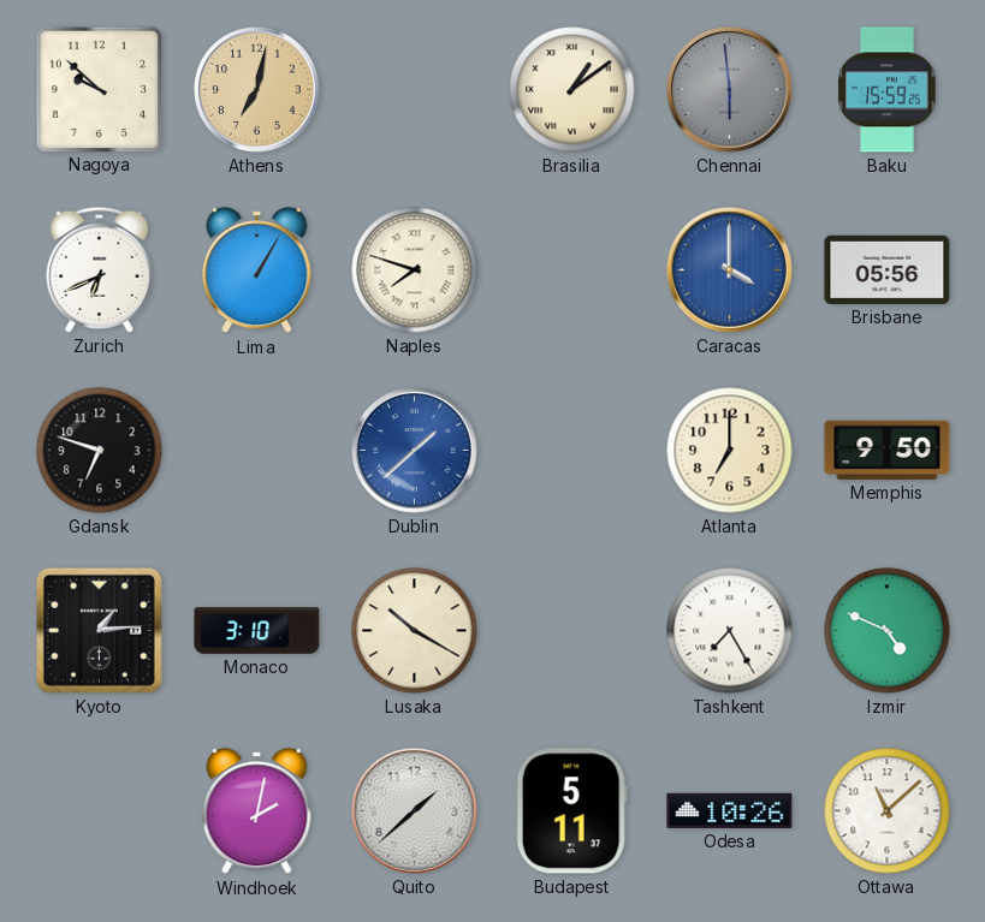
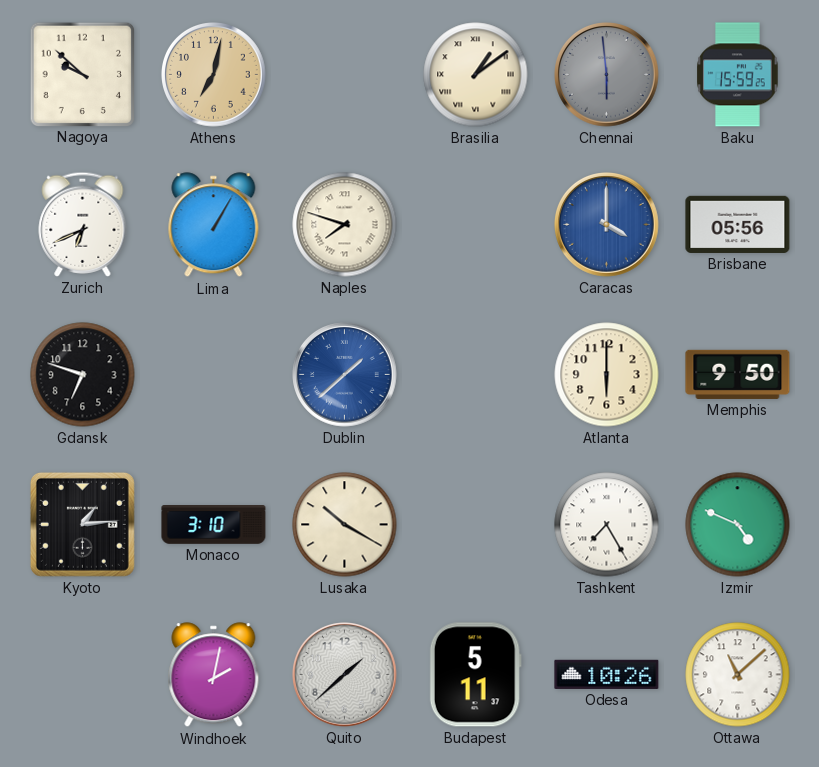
Atlanta: 7:00 -> 6:00 (607, 375)
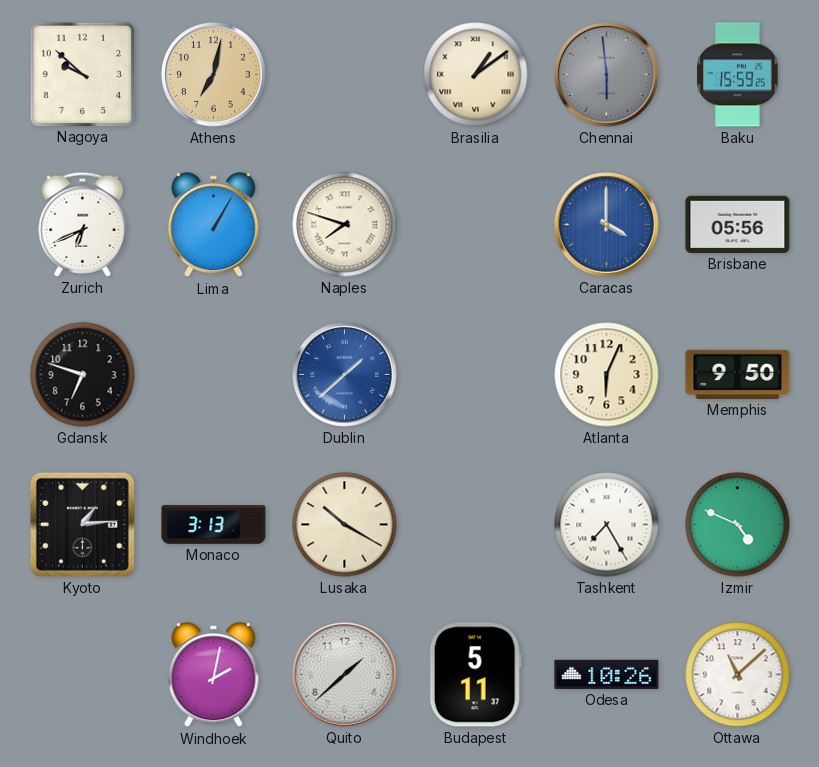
Atlanta: 6:00 -> 6:04 (607, 375)
Monaco: 3:10 -> 3:13 (214, 525)
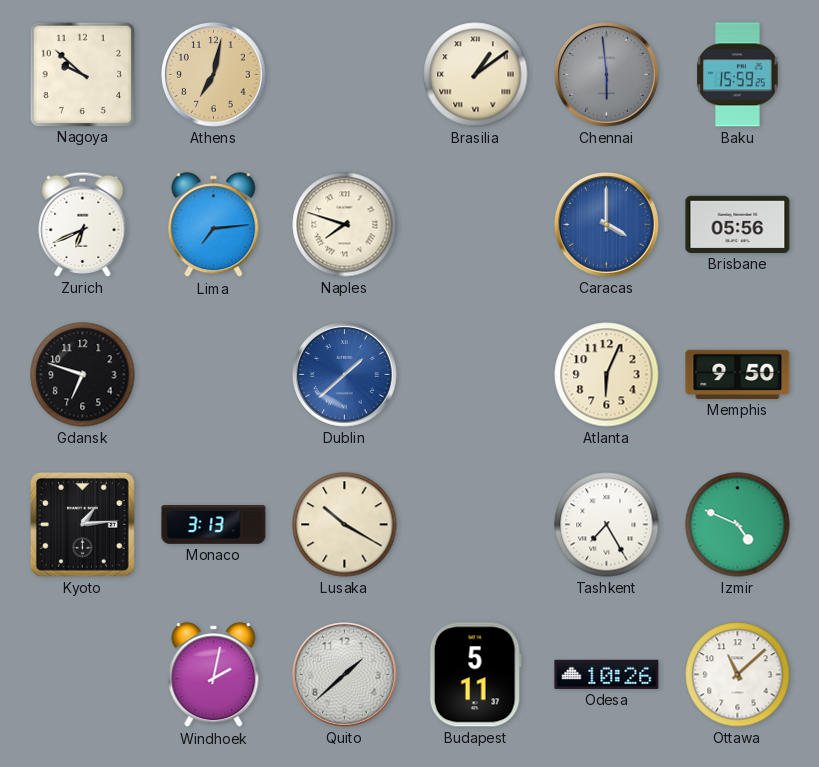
Lima: 1:05 -> 7:14 (214, 225)
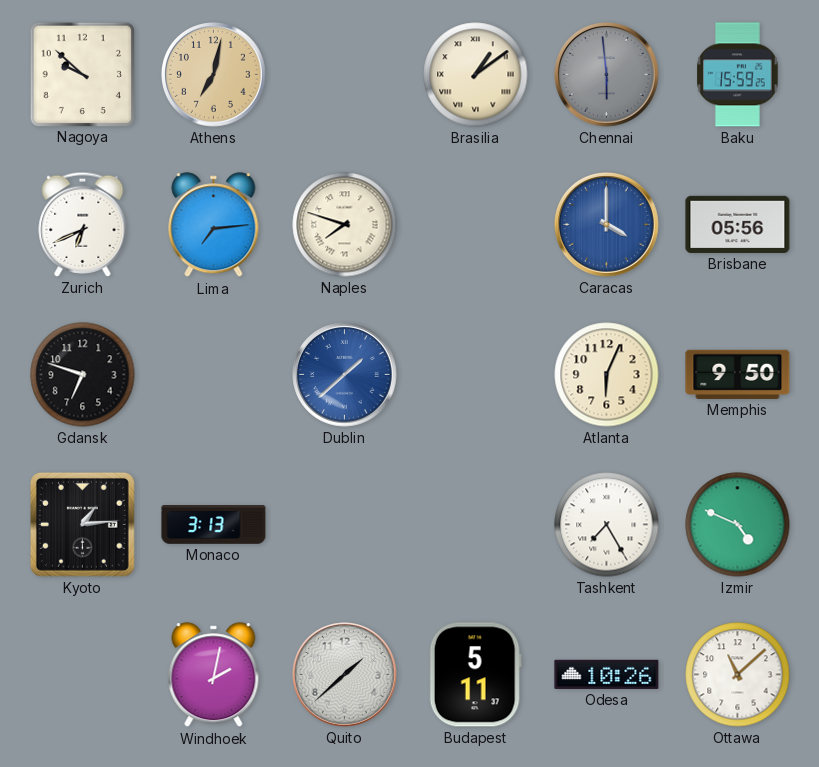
Lusaka: 10:20 -> none (345, 525)
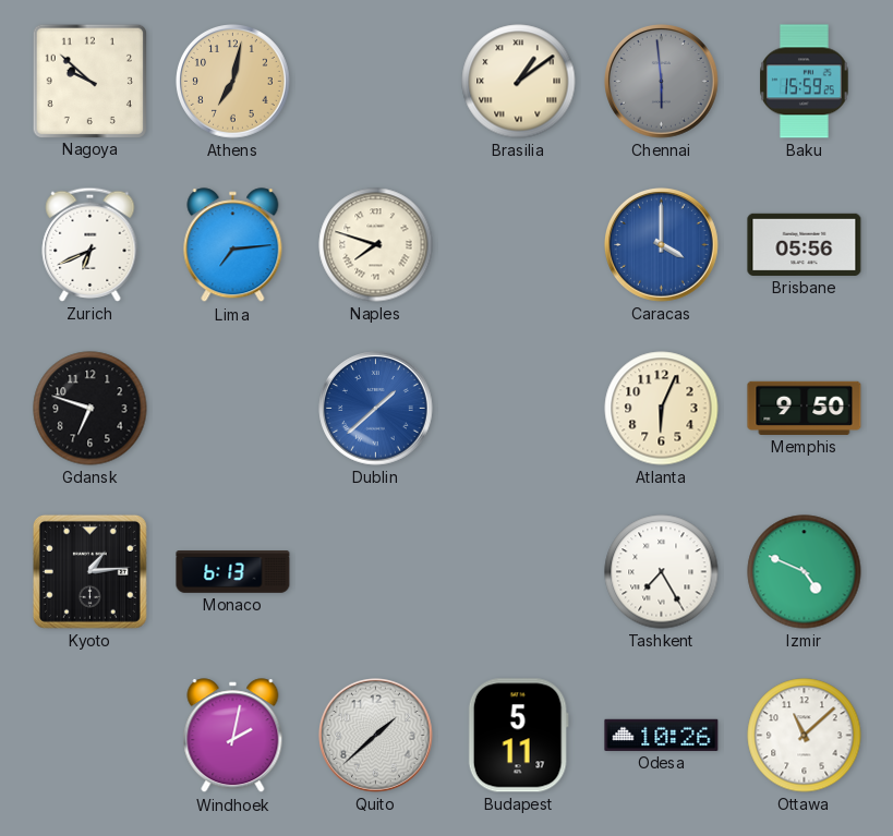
Monaco: 3:13 -> 6:13 (233, 572)
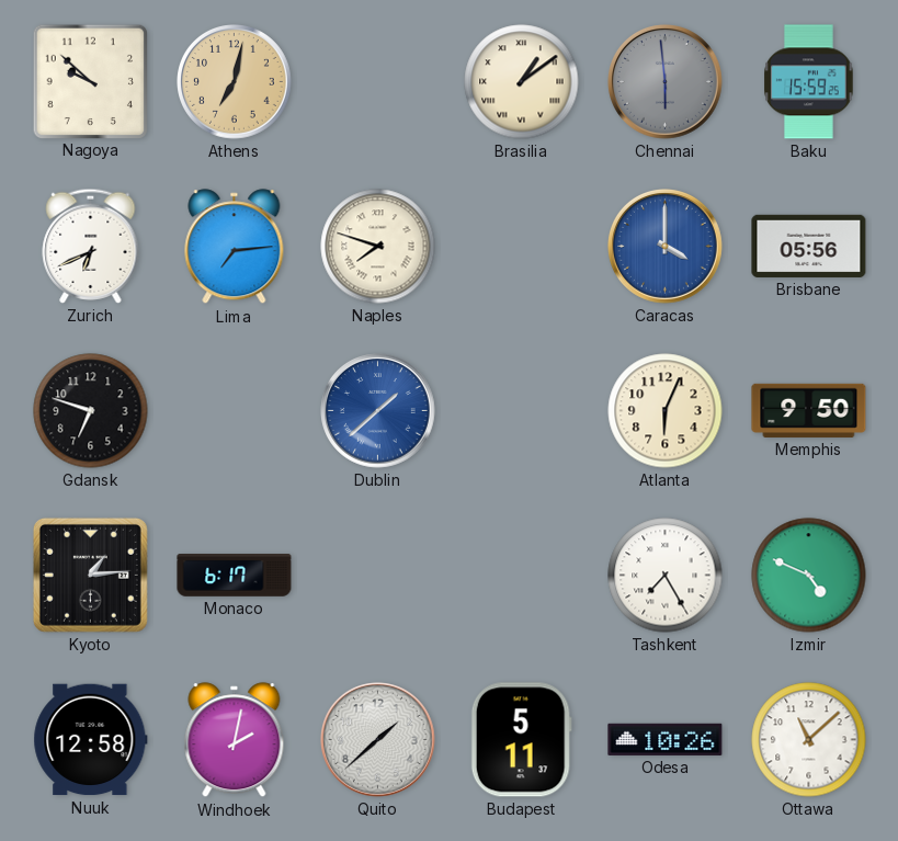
Monaco: 6:13 -> 6:17 (235, 576)
Nuuk: none -> 12:58 (91, 740)
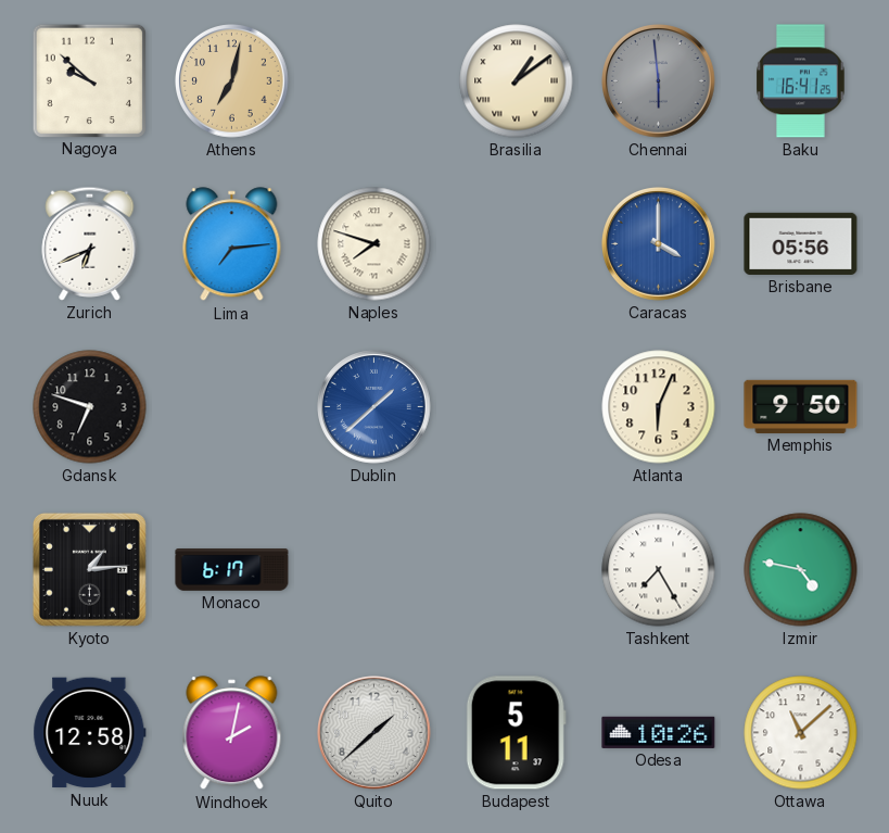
Baku: 15:59 -> 16:41 (801, 81)
Izmir: 4:49 -> 4:47 (801, 570)
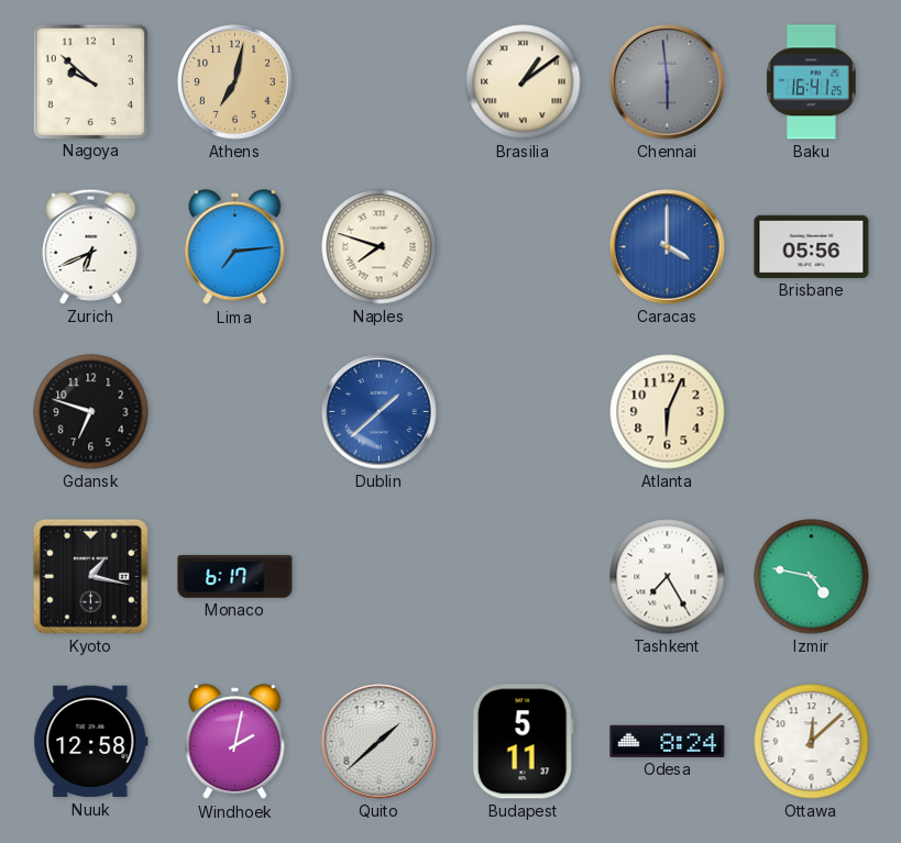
Memphis: 9:50 -> none (801, 406)
Kyoto: 1:14 -> 1:17 (90, 576)
Odesa: 10:26 -> 8:24 (668, 741)
Ottawa: 11:08 -> 12:08 (812, 742)
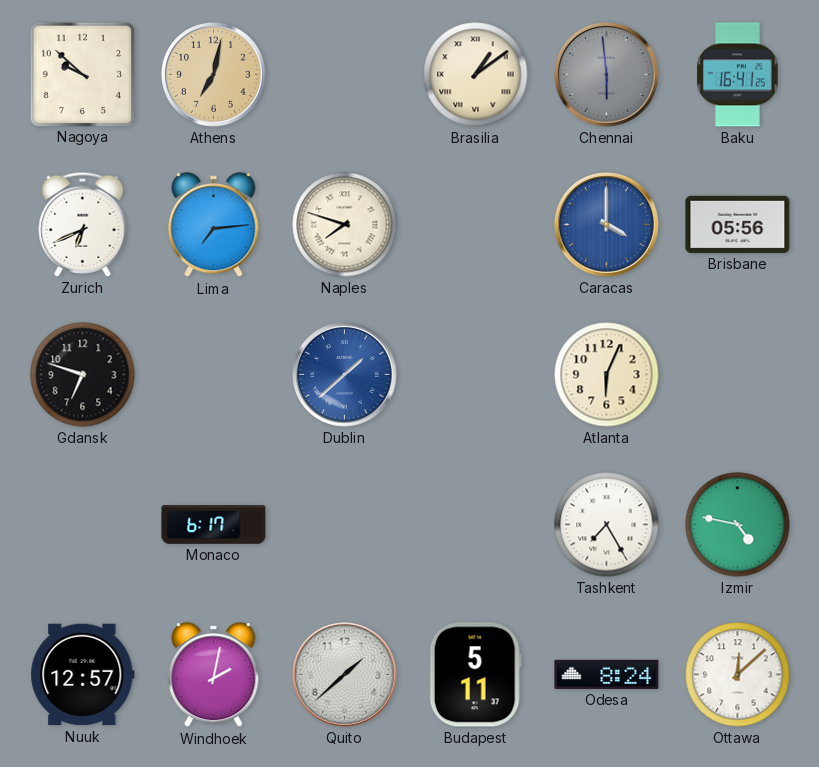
Kyoto: 1:17 -> none (90, 576)
Nuuk: 12:58 -> 12:57 (83, 675)
